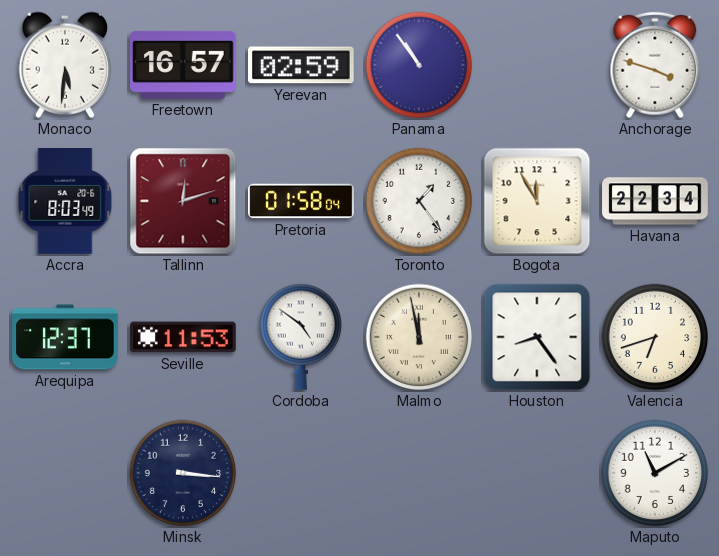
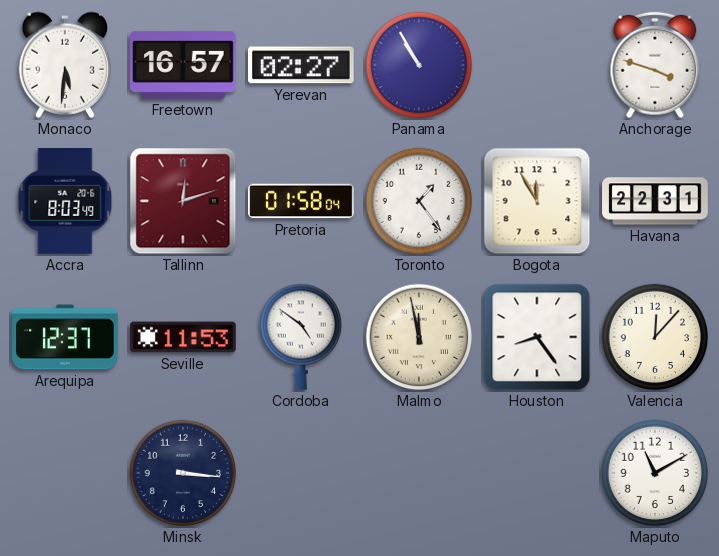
Yerevan: 02:59 -> 02:27 (302, 65)
Panama: 10:54 -> 10:55 (419, 65)
Havana: 22:34 -> 22:31 (655, 201)
Valencia: 6:42 -> 12:07 (655, 337)
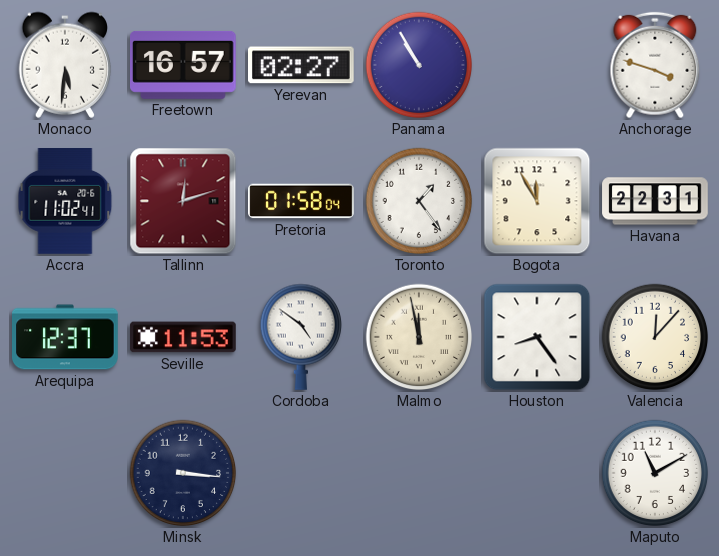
Accra: 8:03 -> 11:02 (65, 201)
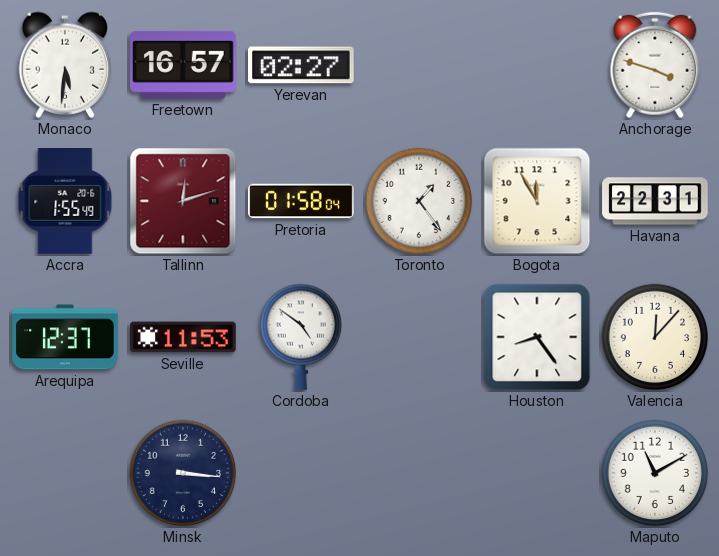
Panama: 10:55 -> none (419, 65)
Accra: 11:02 -> 1:55 (65, 201)
Malmo: 11:58 -> none (419, 337)
